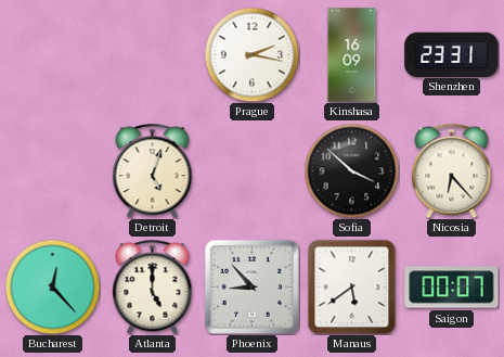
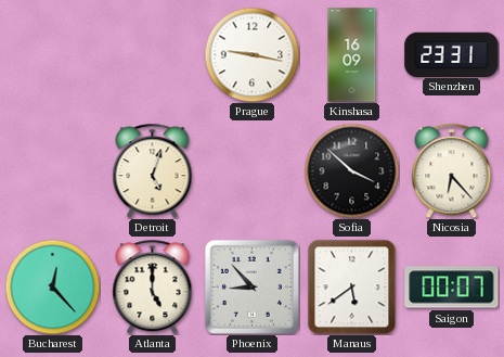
Prague: 2:17 -> 9:17 (251, 54)
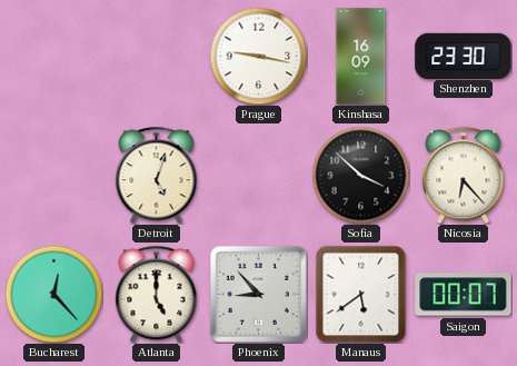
Shenzhen: 23:31 -> 23:30 (464, 56)
